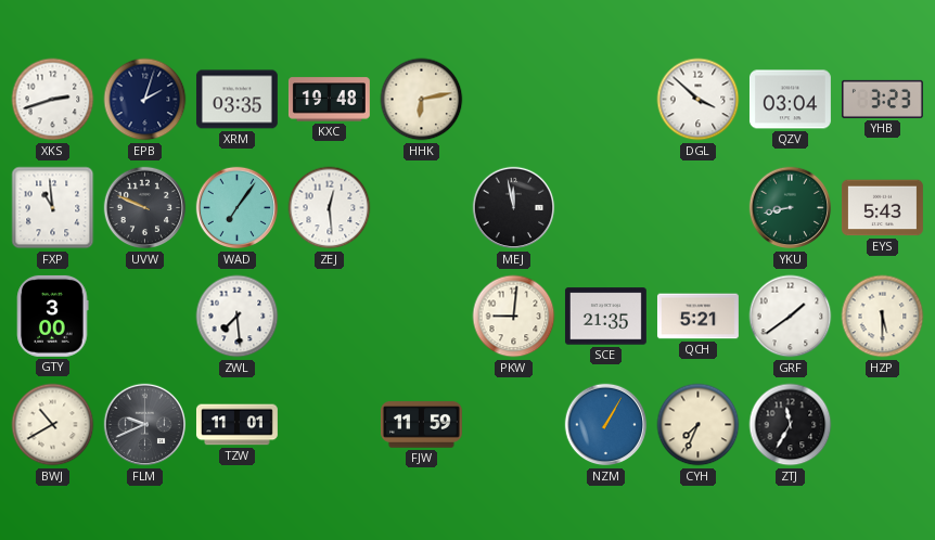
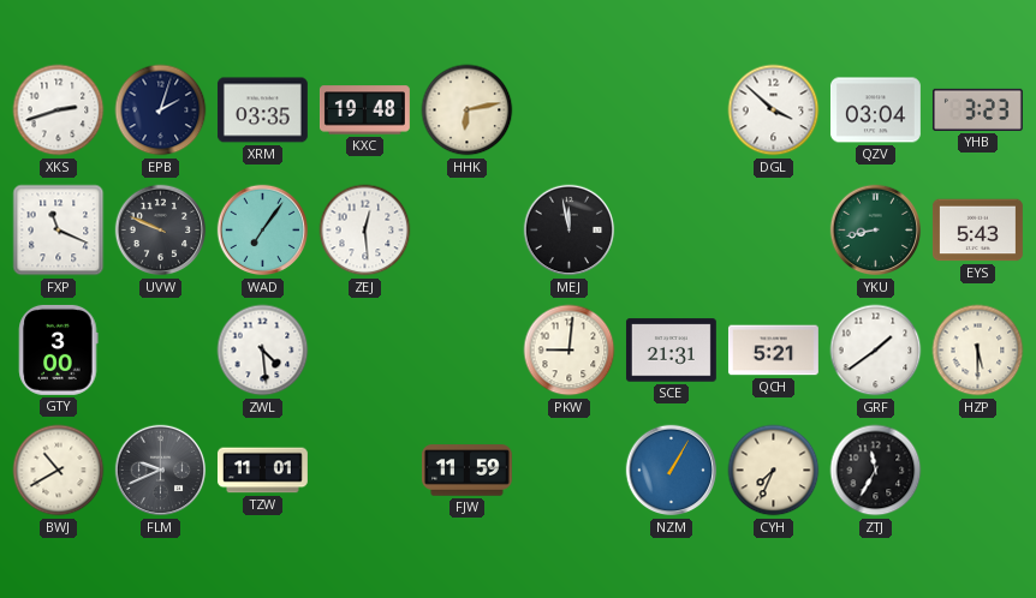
FXP: 10:59 -> 11:19 (59, 231)
ZWL: 7:29 -> 4:29 (263, 351)
SCE: 21:35 -> 21:31 (671, 351)
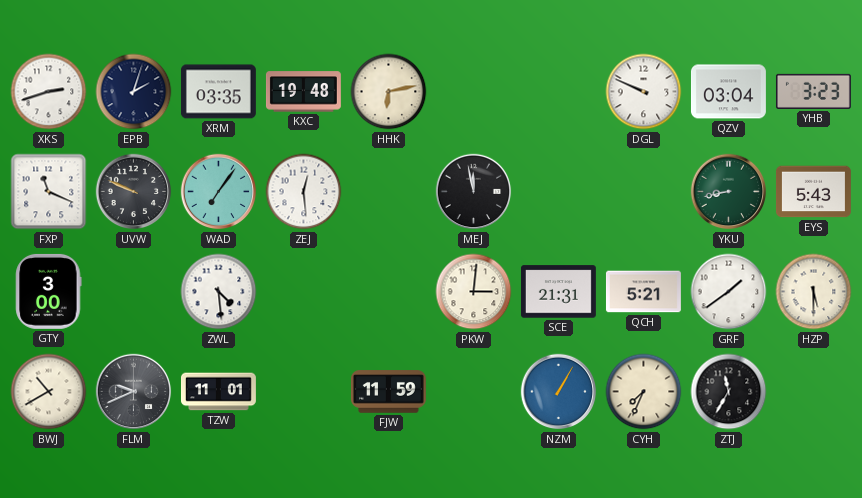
DGL: 3:52 -> 9:49 (644, 92)
PKW: 9:01 -> 3:01 (474, 292)
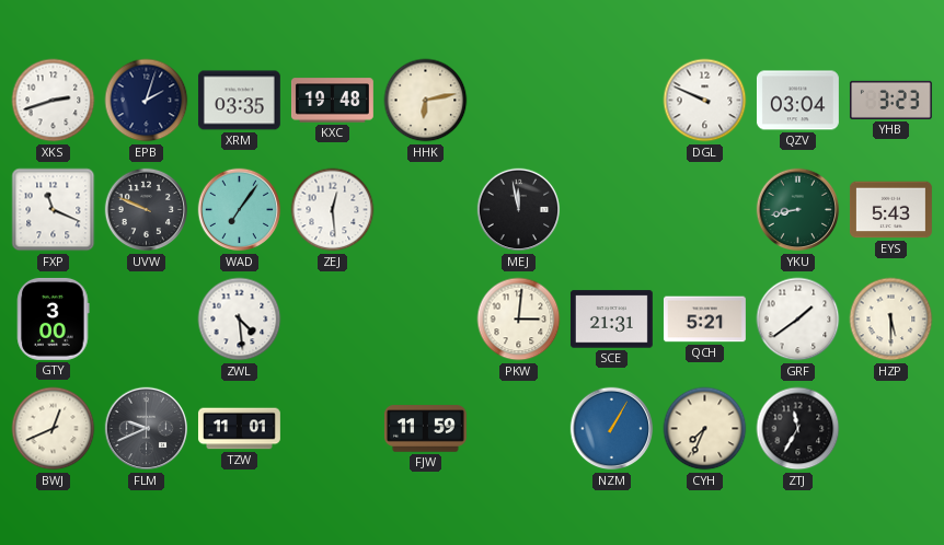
BWJ: 10:40 -> 12:41 (54, 429)
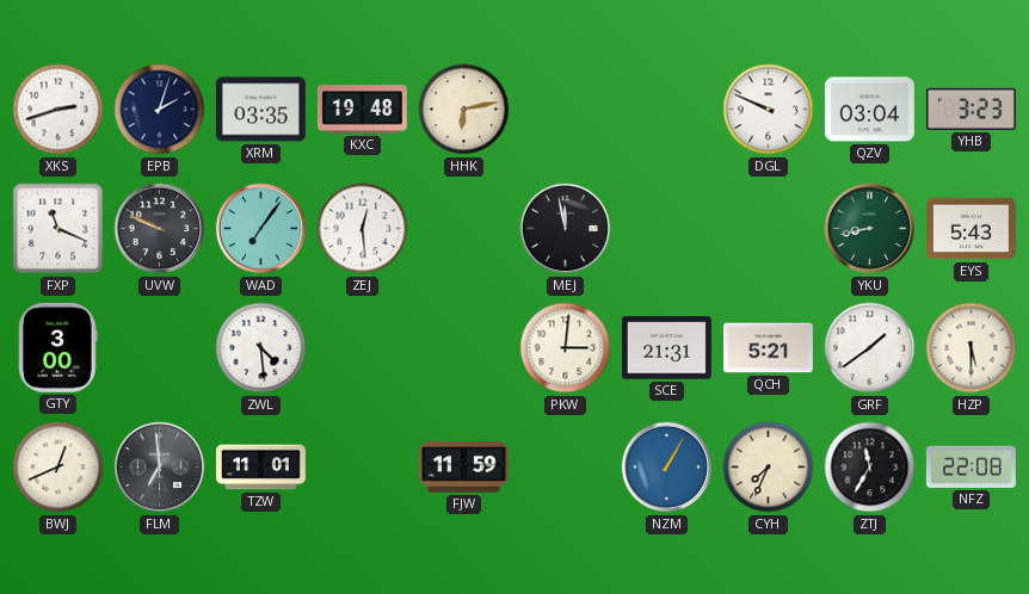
FLM: 9:41 -> 6:59 (160, 468)
NFZ: none -> 22:08 (971, 466)
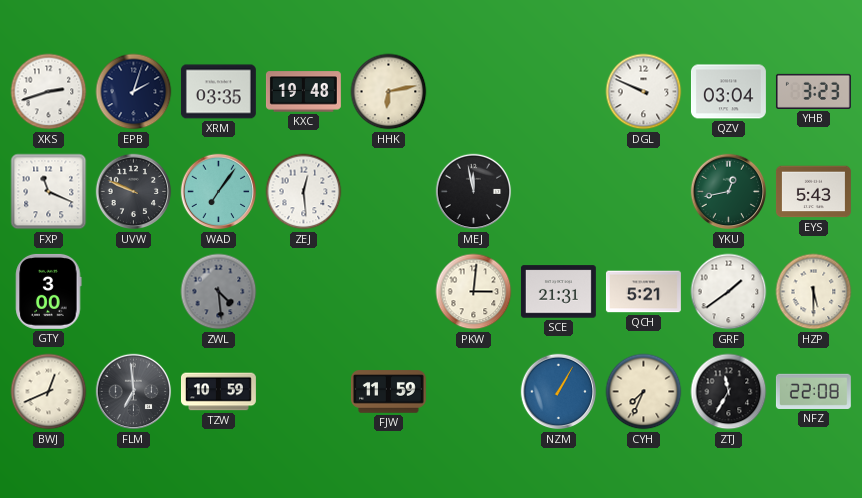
YKU: 8:43 -> 12:43 (729, 192)
ZWL dial: white -> grey (219, 292)
TZW: 11:01 -> 10:59 (218, 392)
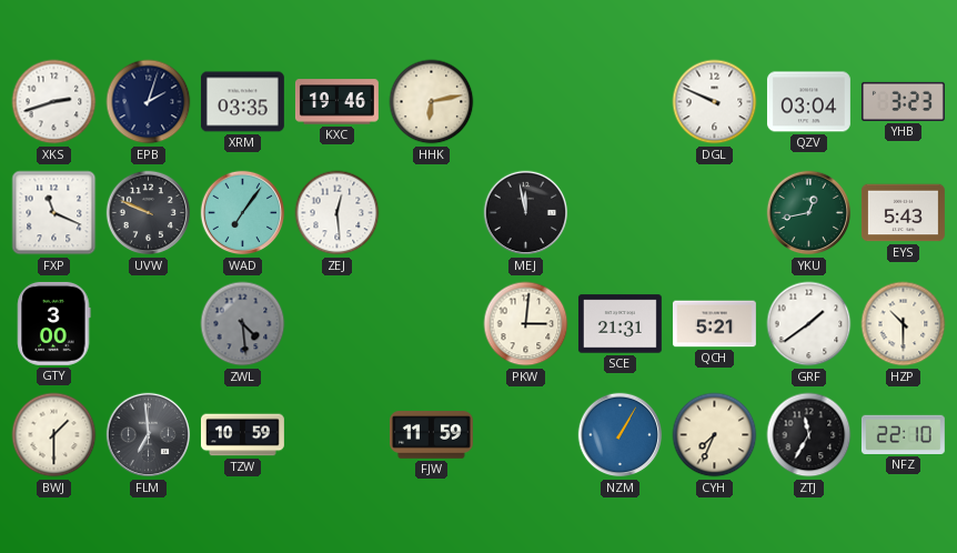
KXC: 19:48 -> 19:46 (336, 102)
HZP: 5:30 -> 10:30 (904, 324)
BWJ: 12:41 -> 1:30 (54, 435)
NFZ: 22:08 -> 22:10 (903, 434)
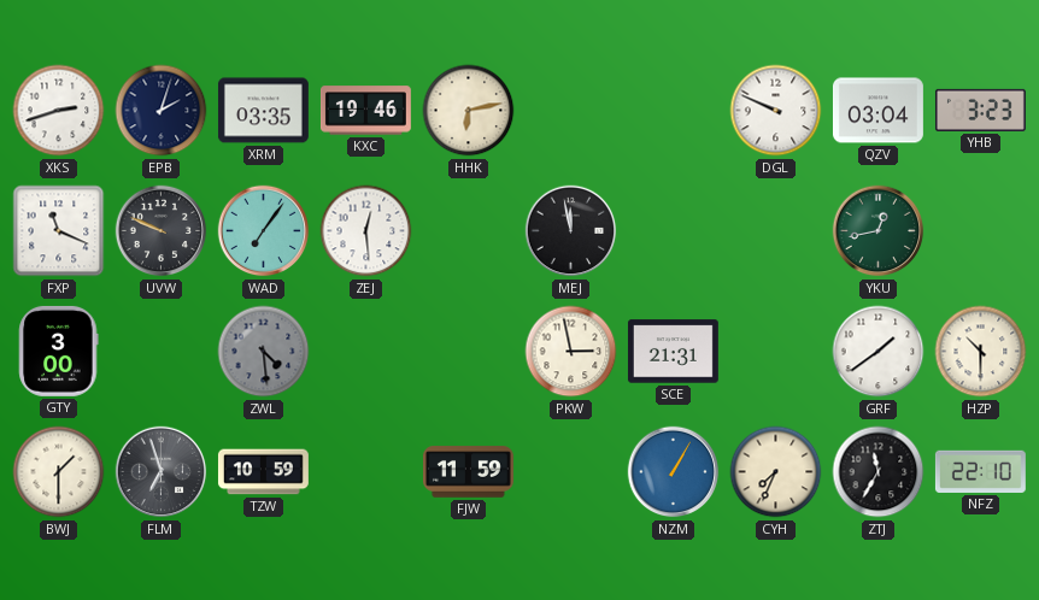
EYS: 5:43 -> none (903, 213)
PKW: 3:01 -> 2:58 (571, 352)
QCH: 5:21 -> none (714, 324)
FLM: 6:59 -> 6:57 (162, 472)
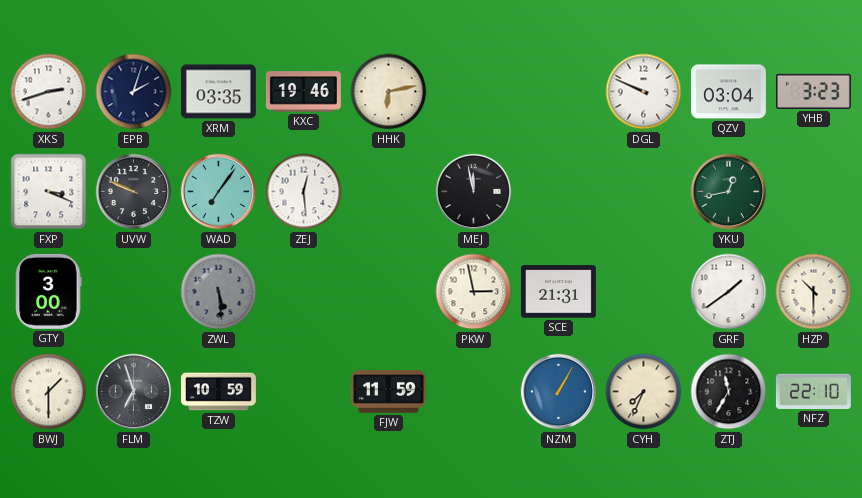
FXP: 11:19 -> 3:19 (49, 192)
ZWL: 4:29 -> 5:29 (219, 292)
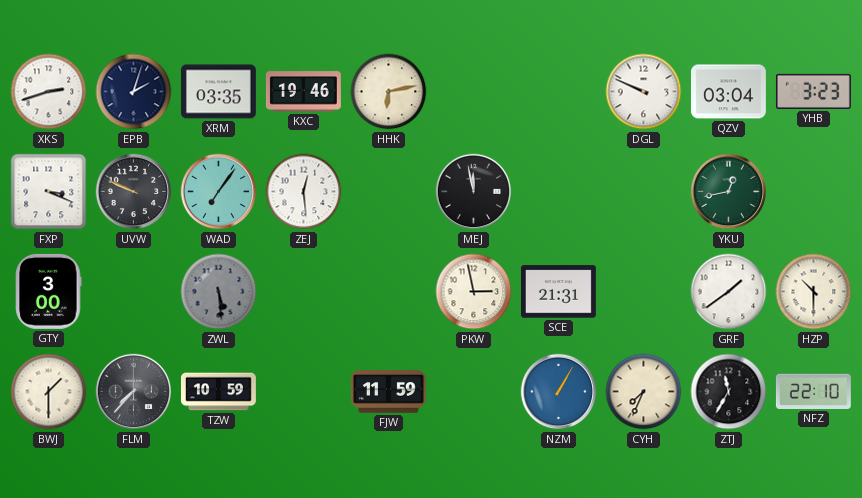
FLM: 6:57 -> 7:37 (134, 392)
